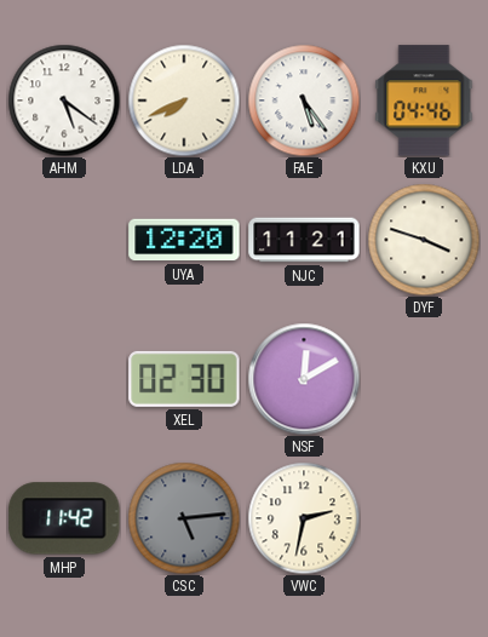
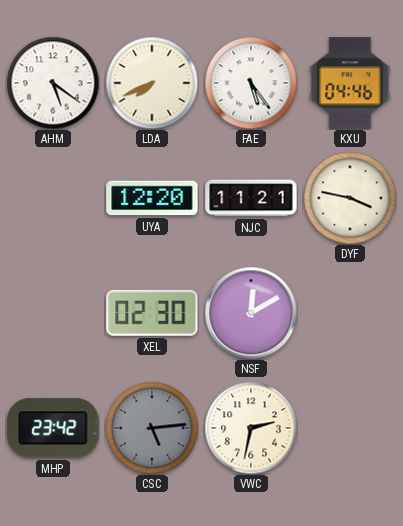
DYF: 3:48 -> 3:47 (350, 198)
MHP: 11:42 -> 23:42 (53, 428)
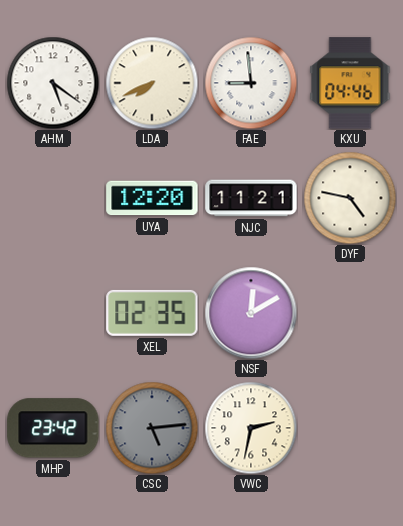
FAE: 5:24 -> 8:59 (251, 83)
DYF: 3:47 -> 4:47 (350, 198)
XEL: 02:30 -> 02:35 (152, 313)
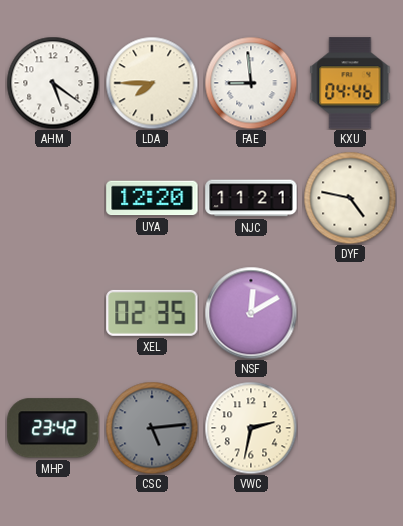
LDA: 7:41 -> 7:45 (152, 83)
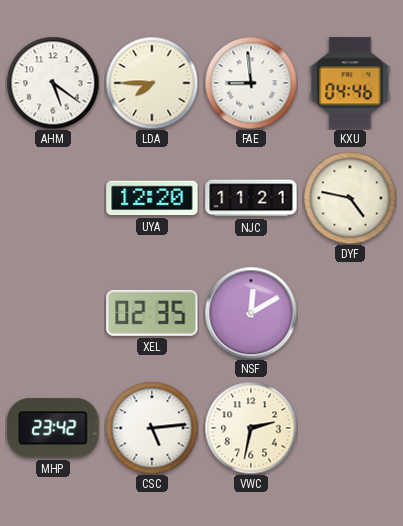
CSC dial: grey -> white (152, 428)
